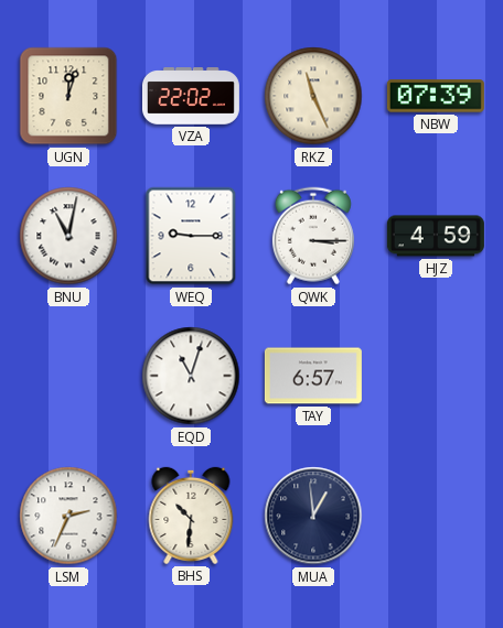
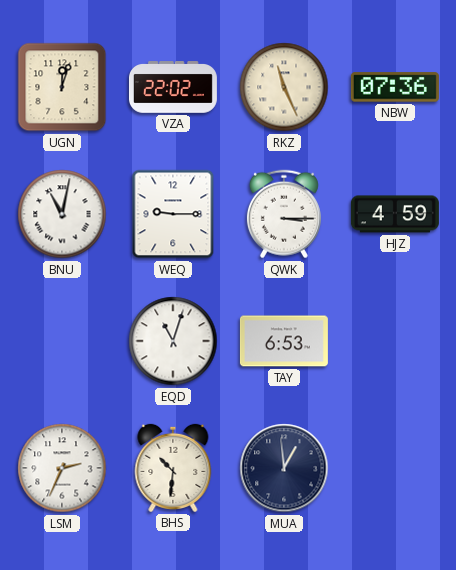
NBW: 07:39 -> 07:36 (395, 87)
TAY: 6:57 -> 6:53 (284, 341)
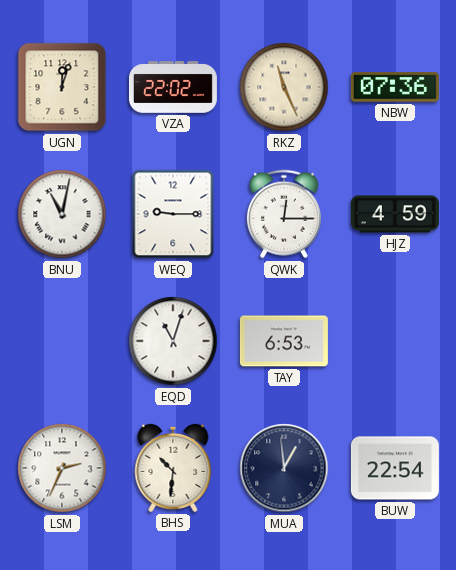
QWK: 3:15 -> 12:15 (284, 214)
BUW: none -> 22:54 (395, 468)
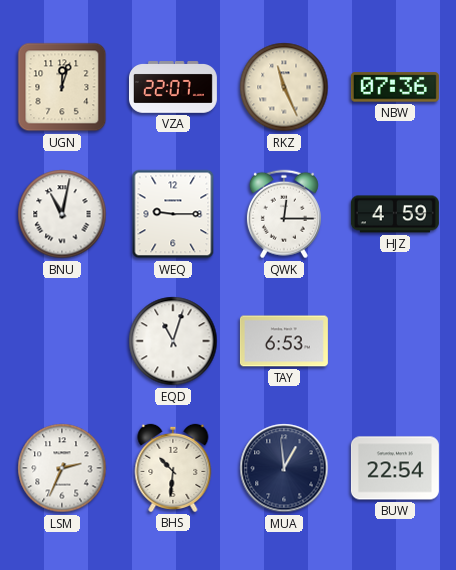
VZA: 22:02 -> 22:07 (173, 87)
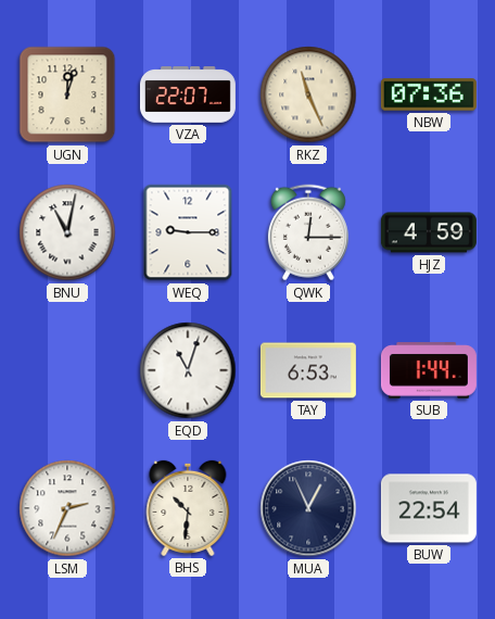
SUB: none -> 1:44 (429, 370)
MUA: 12:59 -> 12:56 (308, 508)
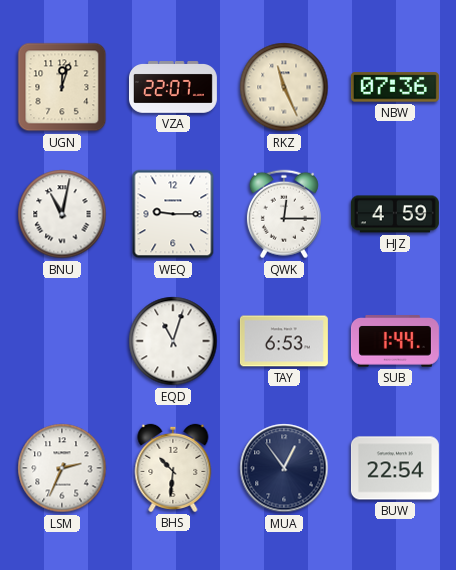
MUA: 12:56 -> 12:54 (284, 468)
